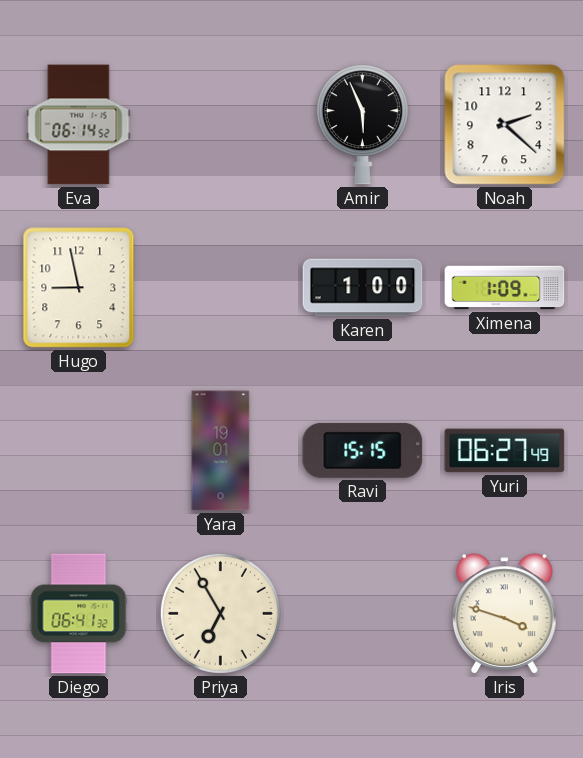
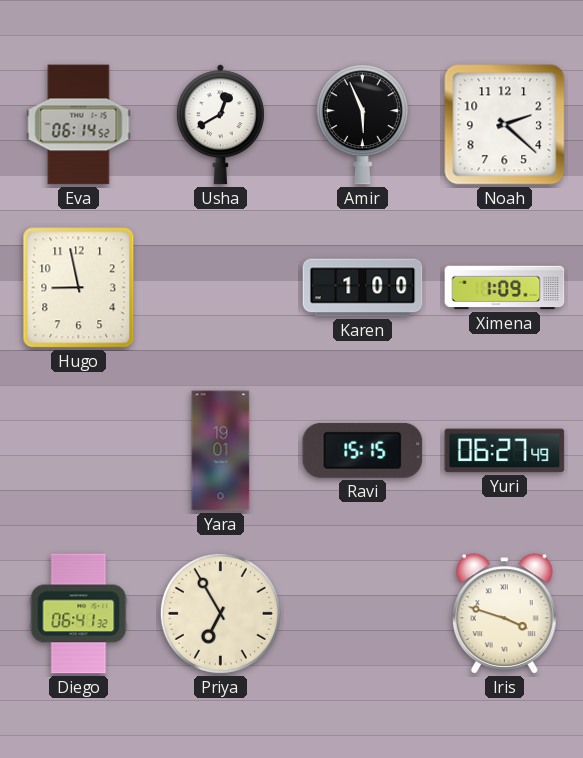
Usha: none -> 12:40 (220, 125)
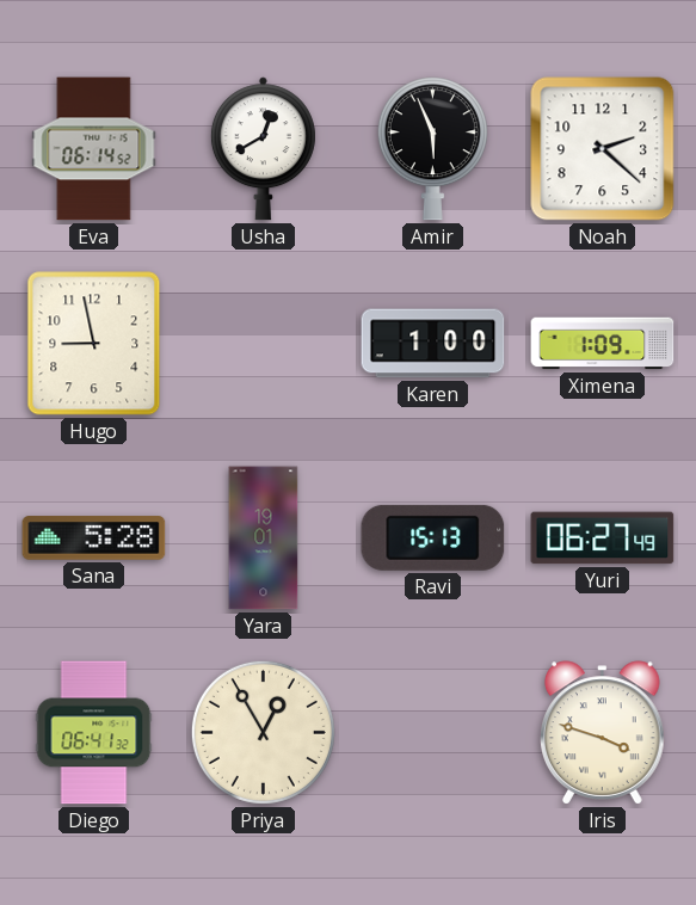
Sana: none -> 5:28 (94, 538)
Ravi: 15:15 -> 15:13 (433, 537)
Priya: 6:55 -> 12:55 (263, 732)
